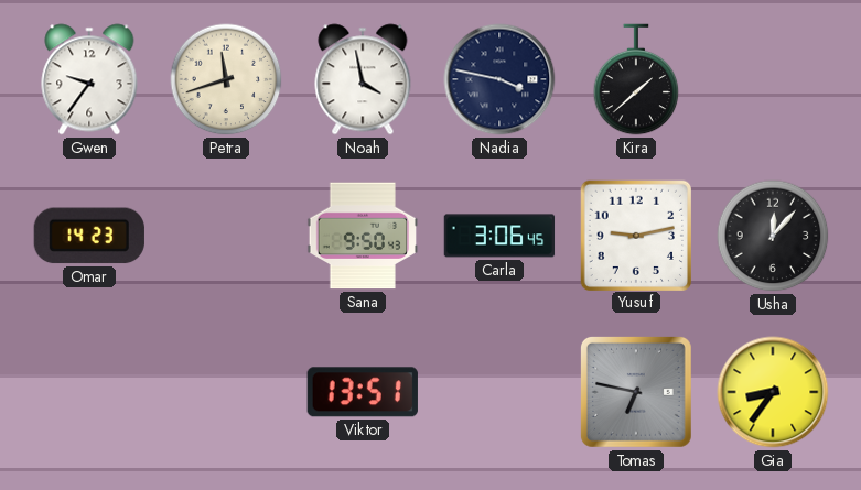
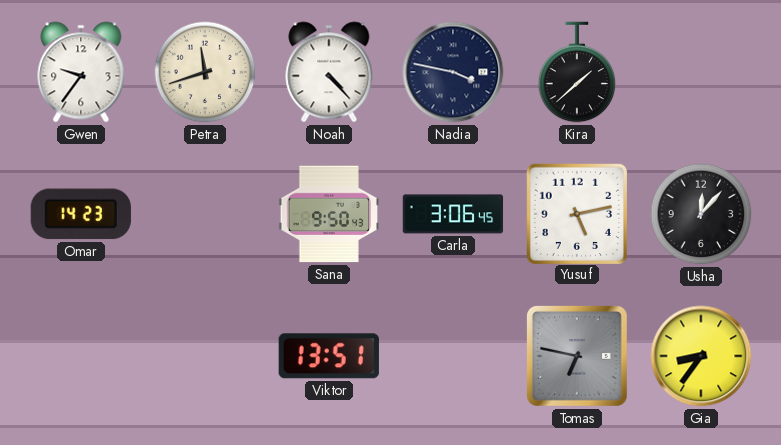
Noah: 3:58 -> 4:23 (329, 72)
Yusuf: 9:13 -> 5:13 (576, 213)
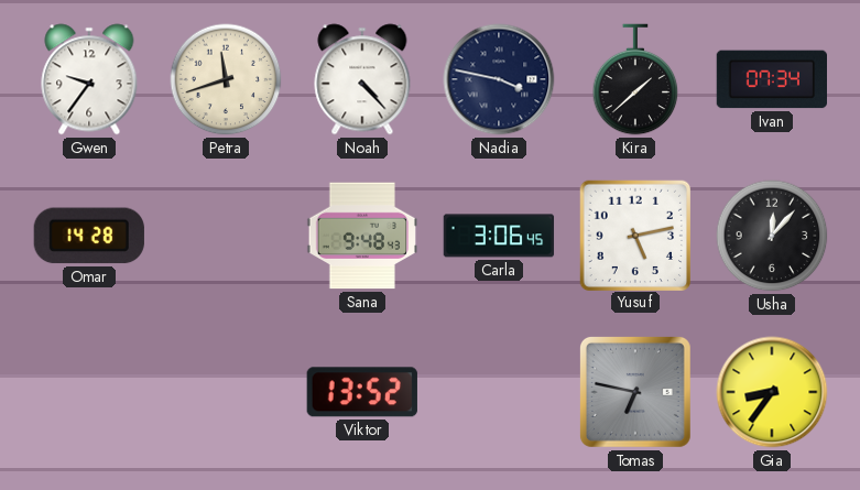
Ivan: none -> 07:34 (771, 79)
Omar: 14:23 -> 14:28 (89, 236)
Sana: 9:50 -> 9:48 (362, 236)
Viktor: 13:51 -> 13:52 (362, 392)
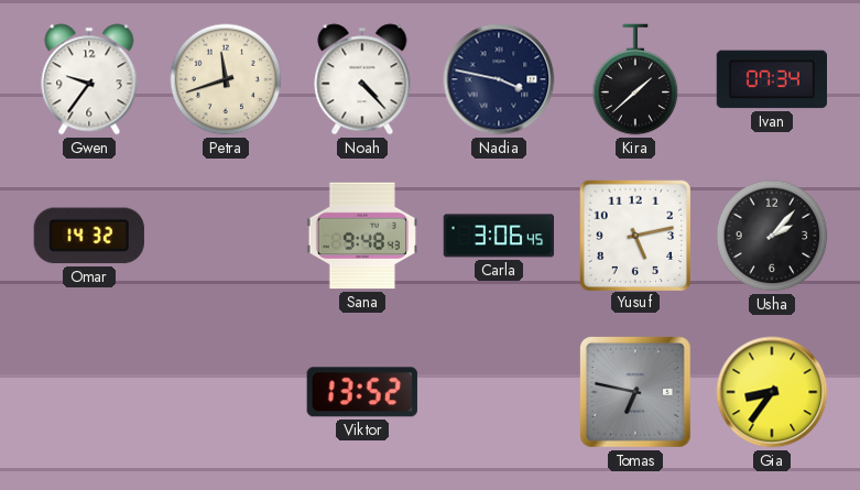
Omar: 14:28 -> 14:32 (89, 236)
Usha: 12:07 -> 2:07 (772, 236)
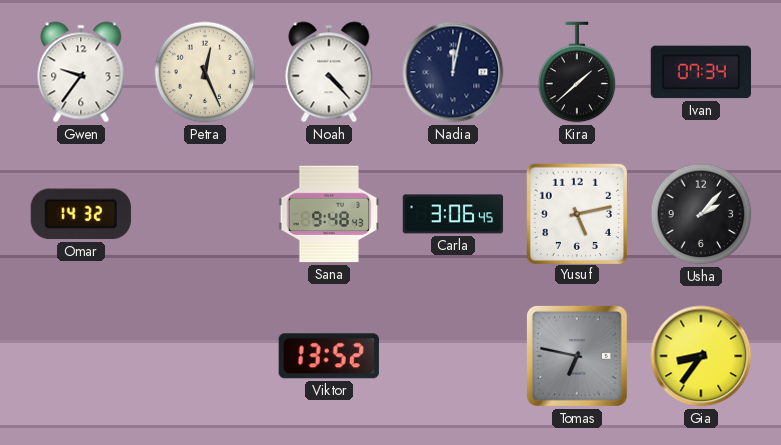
Petra: 11:42 -> 12:26 (205, 72)
Nadia: 3:47 -> 12:02 (453, 72)
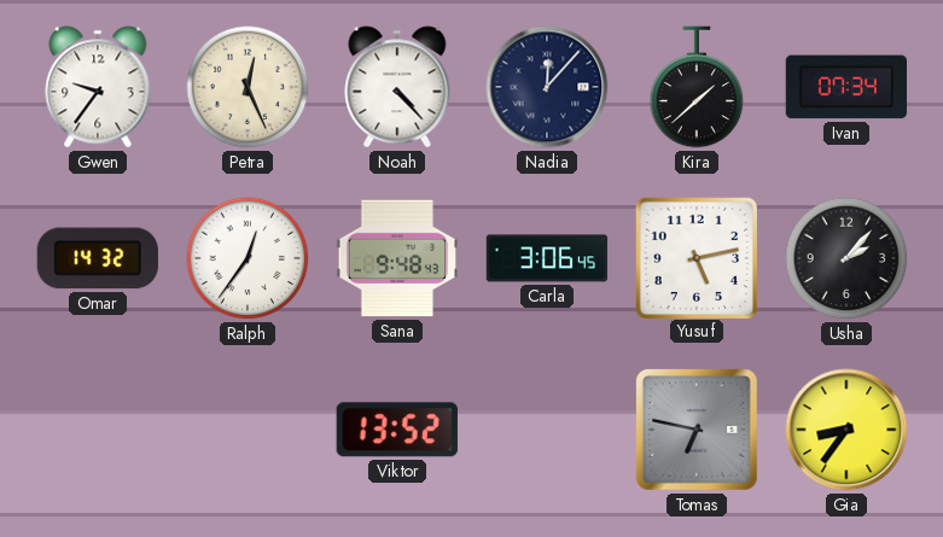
Nadia: 12:02 -> 12:07 (547, 87)
Ralph: none -> 12:36 (248, 258)
